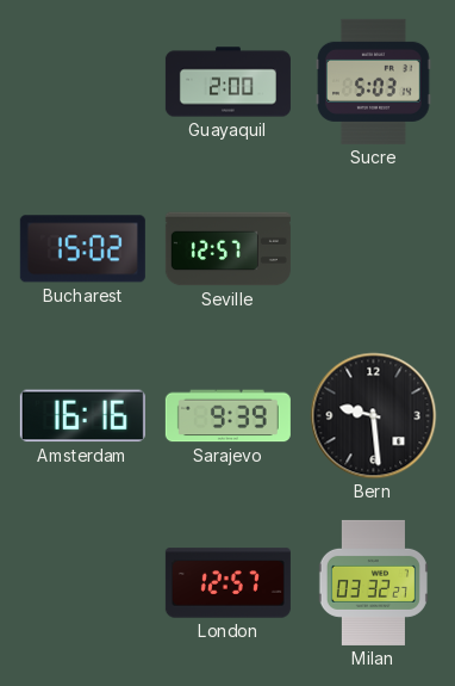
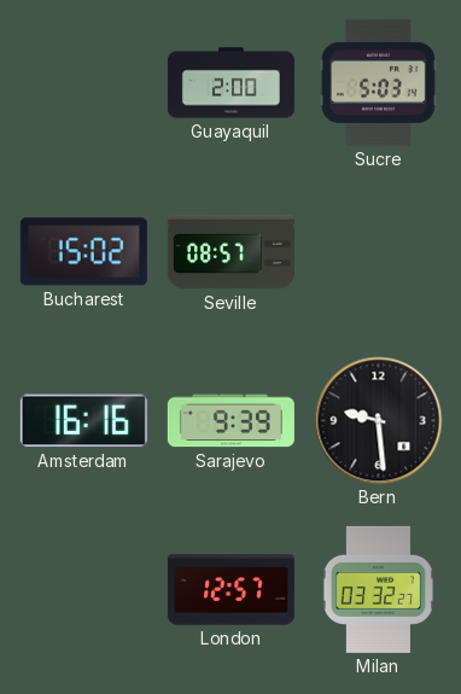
Seville: 12:57 -> 08:57 (230, 252)
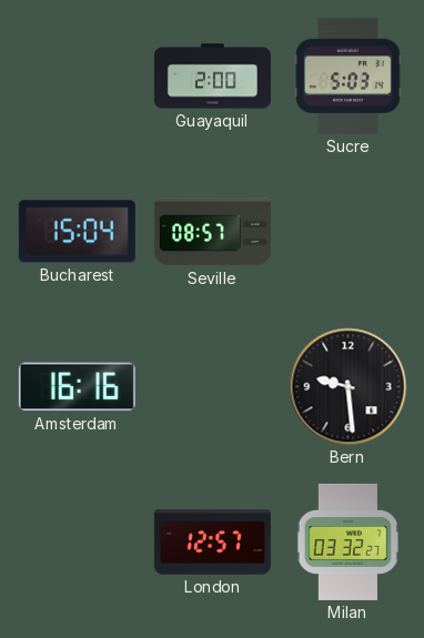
Bucharest: 15:02 -> 15:04 (77, 232)
Sarajevo: 9:39 -> none (230, 421)
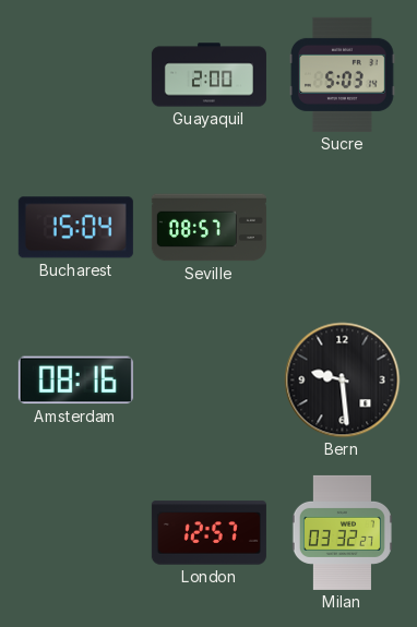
Amsterdam: 16:16 -> 08:16 (75, 381)
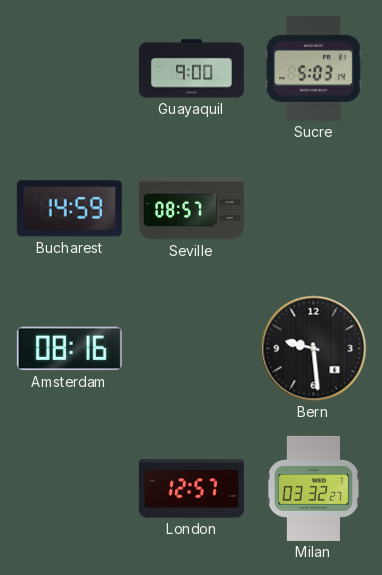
Guayaquil: 2:00 -> 9:00 (191, 69)
Bucharest: 15:04 -> 14:59 (69, 209)
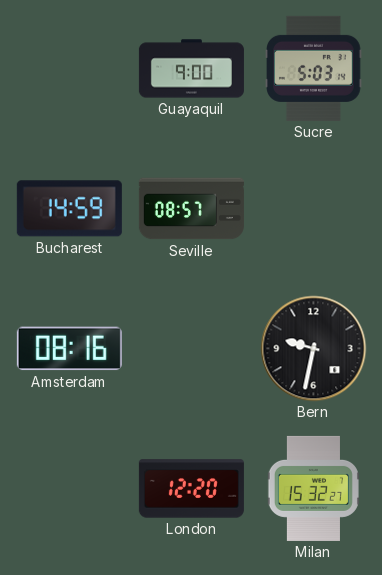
Bern: 9:29 -> 9:32 (314, 349)
London: 12:57 -> 12:20 (191, 489)
Milan: 03:32 -> 15:32 (313, 488)
